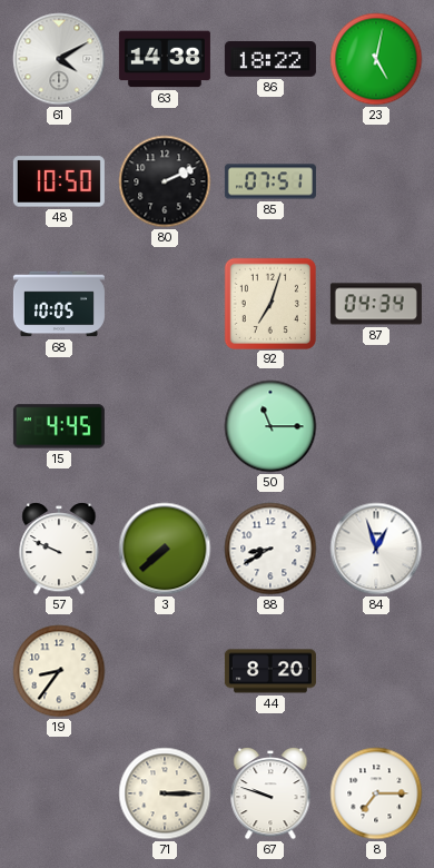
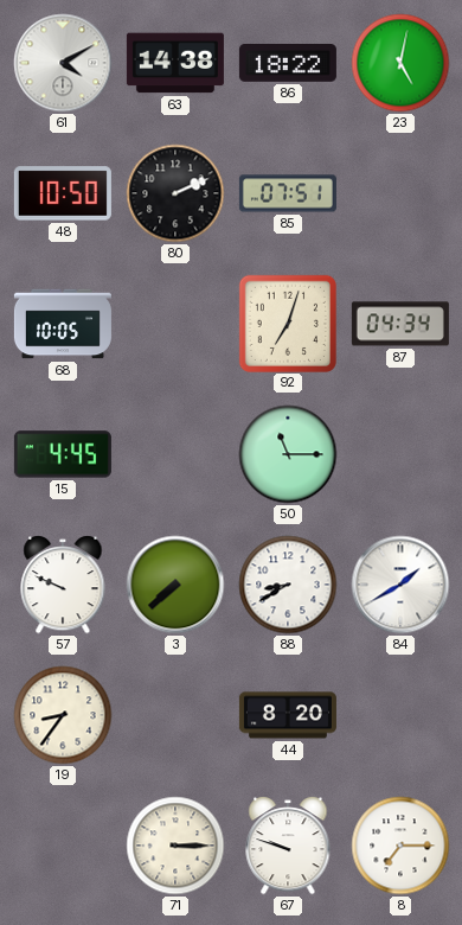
84: 12:57 -> 1:40 (400, 585)
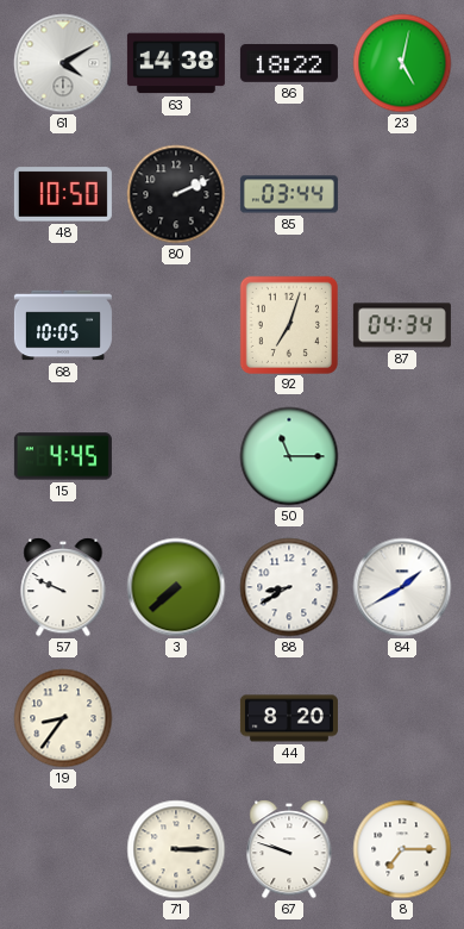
85: 07:51 -> 03:44 (289, 194)
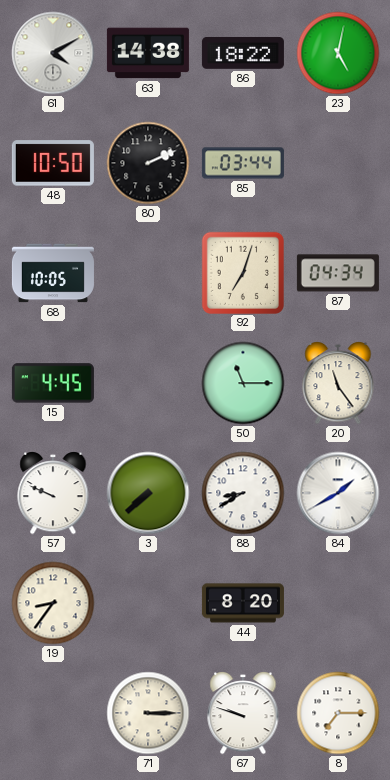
20: none -> 11:24 (338, 384)
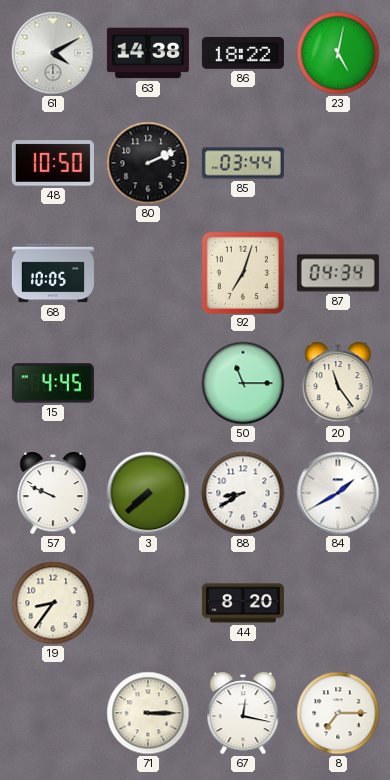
67: 9:48 -> 12:17 (243, 714)
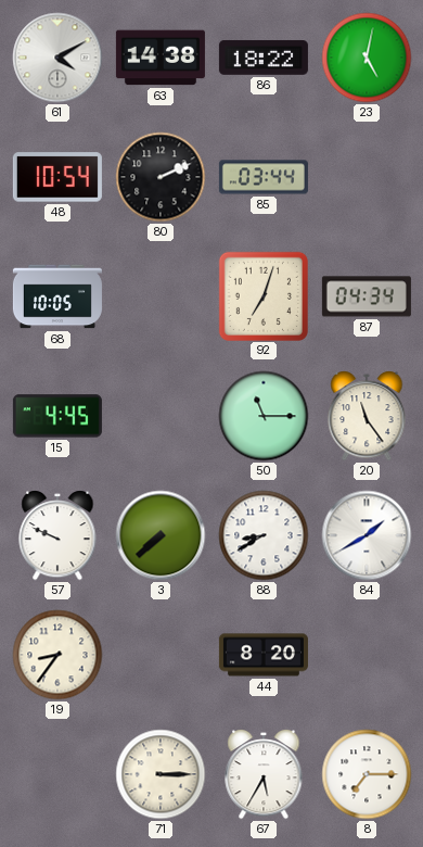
48: 10:50 -> 10:54 (57, 177)
67: 12:17 -> 5:35 (264, 775)
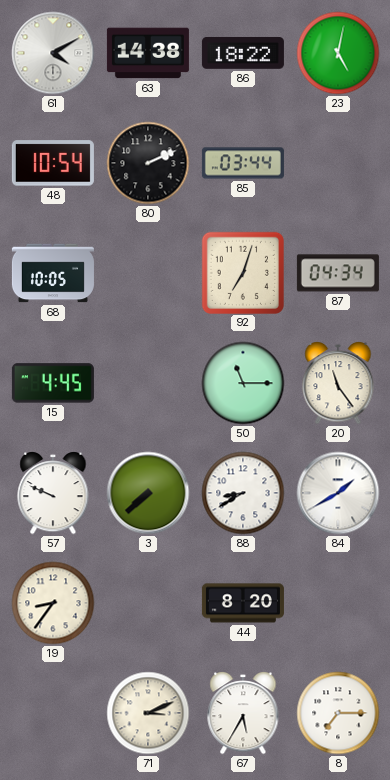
71: 3:15 -> 3:11 (148, 713)
